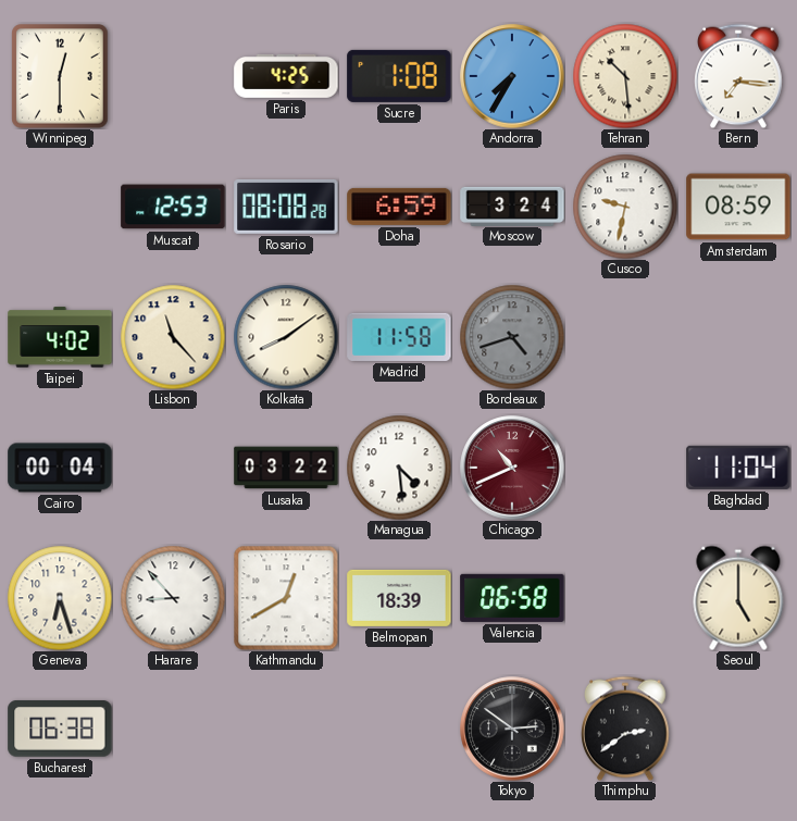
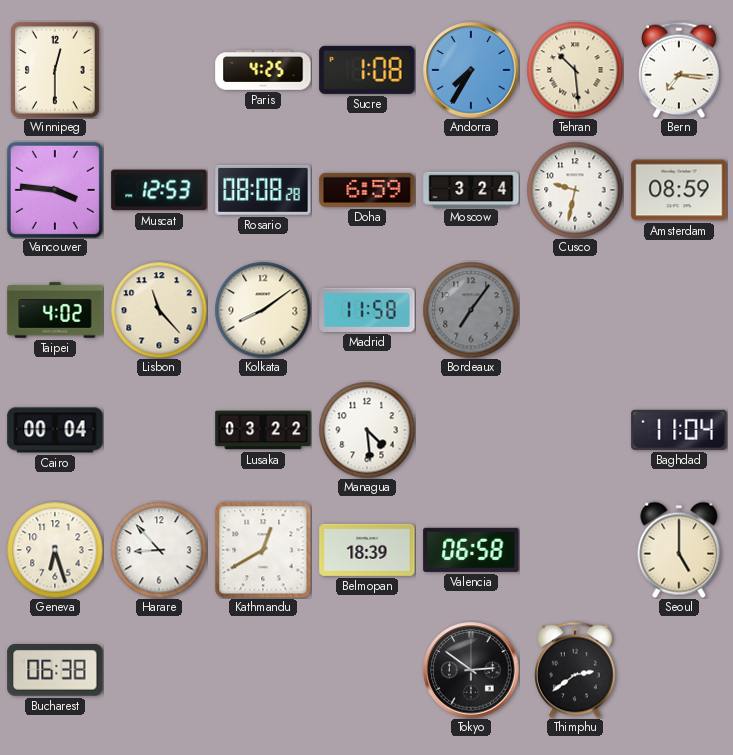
Vancouver: none -> 3:46 (55, 190)
Bordeaux: 4:42 -> 7:06 (471, 310)
Chicago: 10:41 -> none (512, 468)
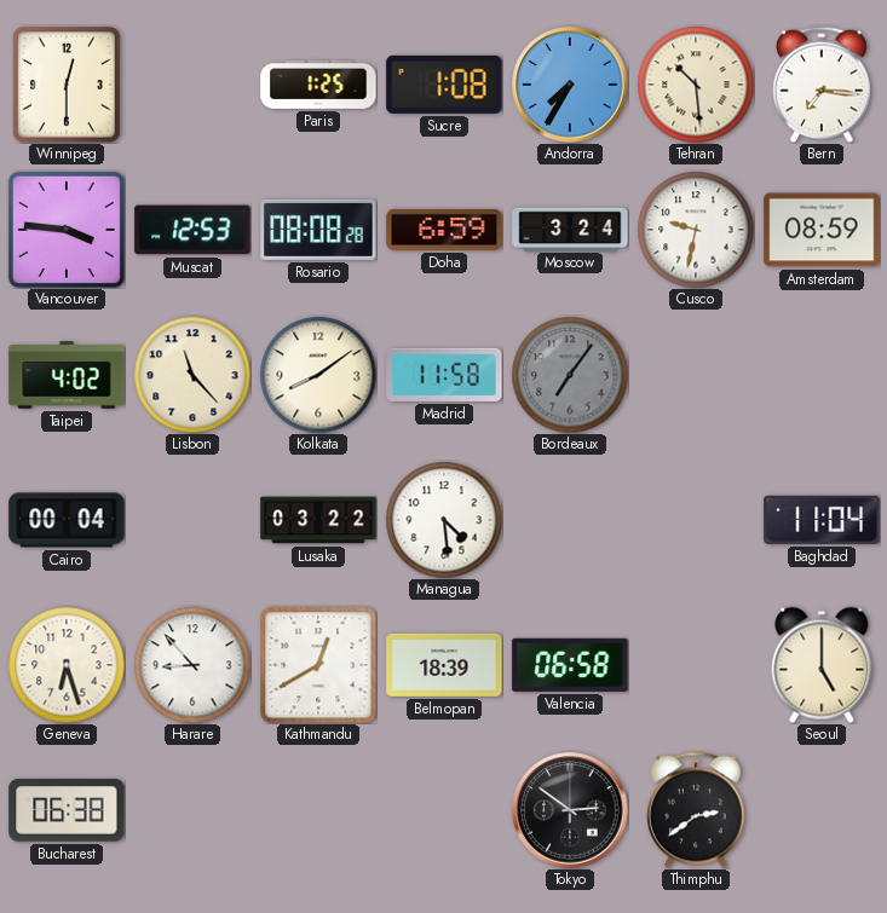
Paris: 4:25 -> 1:25 (318, 85)
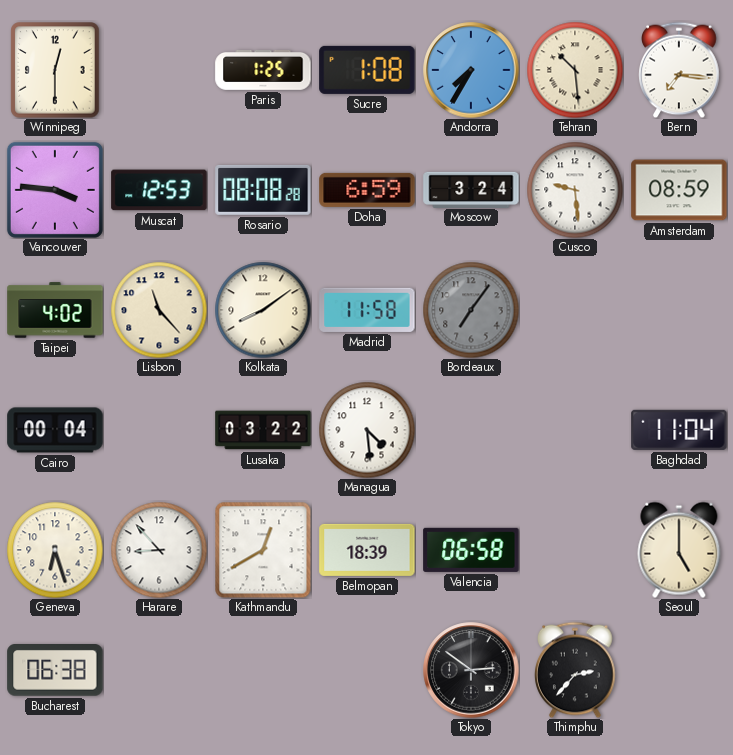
Cusco: 9:32 -> 9:29 (575, 190)
Thimphu: 2:39 -> 2:37 (576, 670)
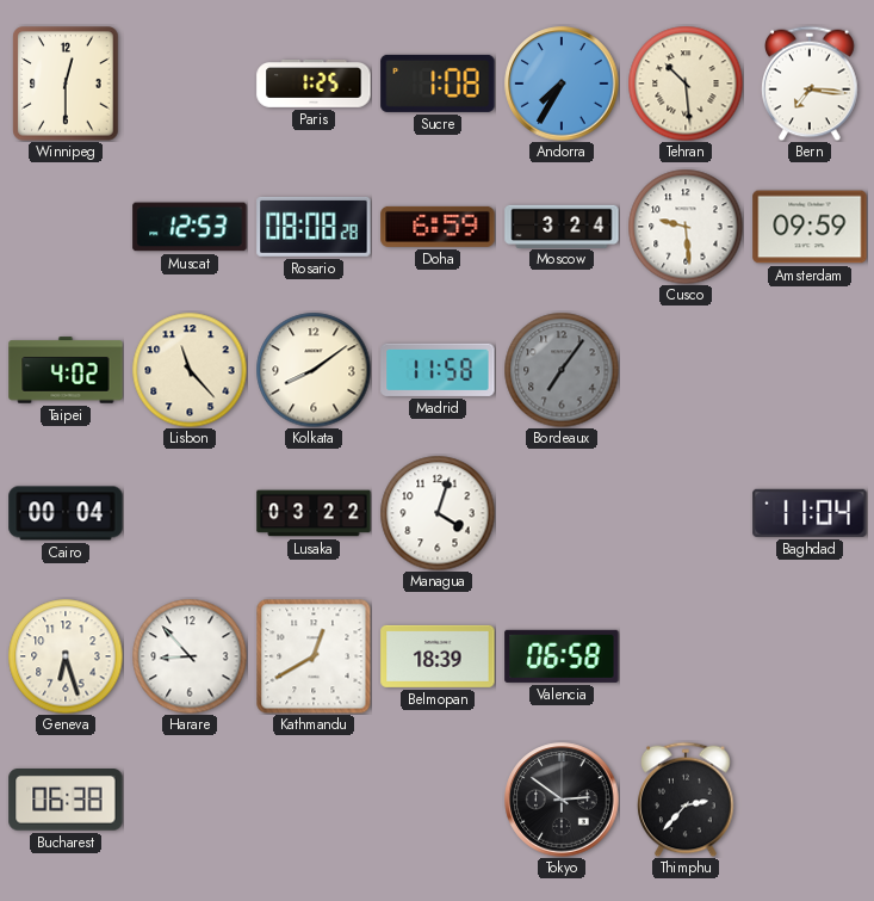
Vancouver: 3:46 -> none (55, 190)
Amsterdam: 08:59 -> 09:59 (810, 227)
Managua: 4:29 -> 4:03 (438, 513)
Seoul: 5:00 -> none (679, 550)
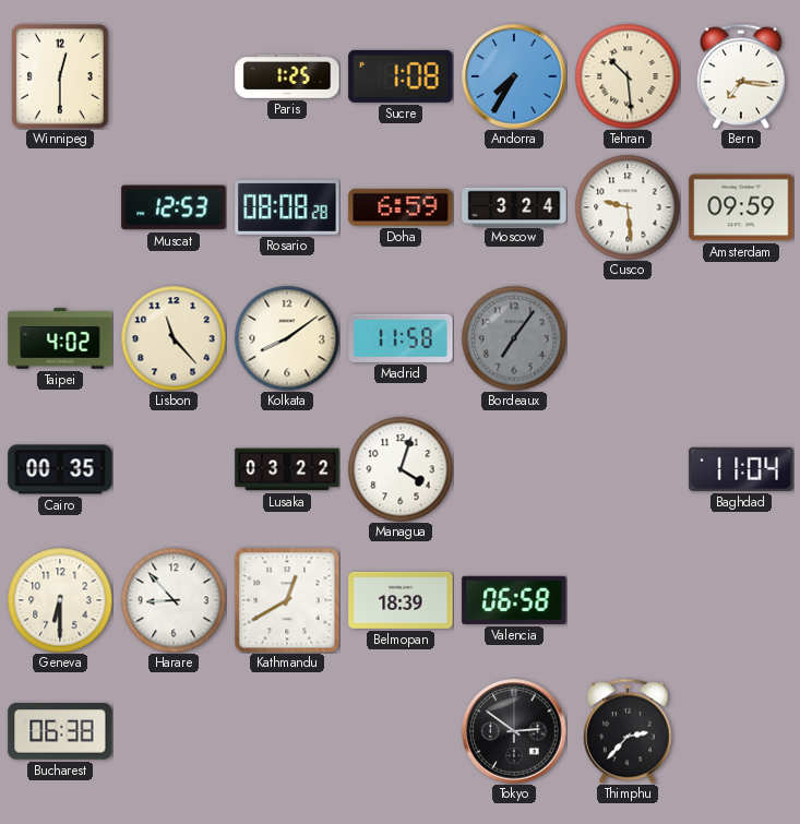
Cairo: 00:04 -> 00:35 (60, 469)
Geneva: 6:27 -> 6:30 (60, 600)
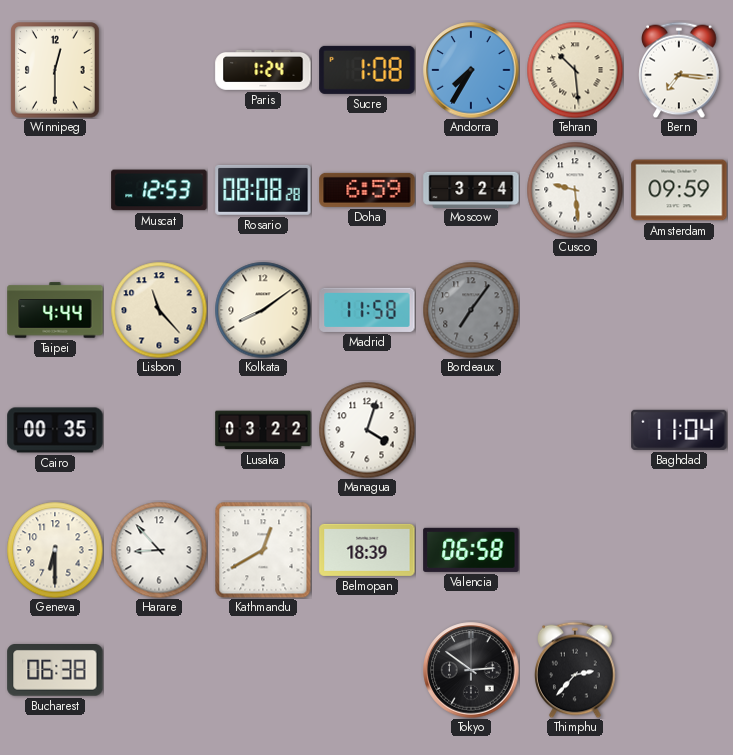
Paris: 1:25 -> 1:24 (263, 70)
Taipei: 4:02 -> 4:44 (55, 310)
